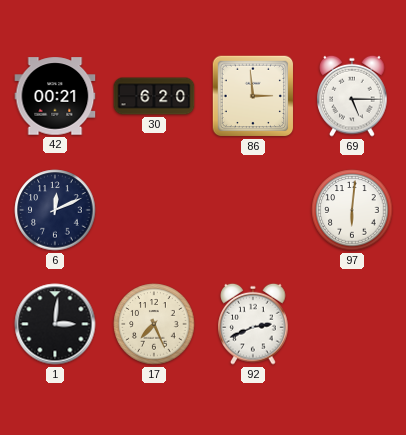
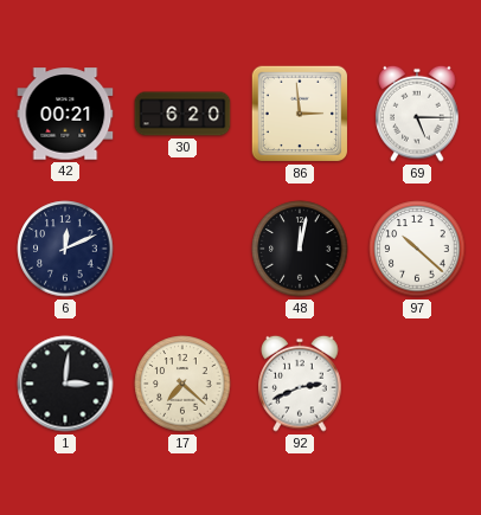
48: none -> 12:02 (300, 249)
97: 6:01 -> 10:22 (417, 249)
17: 7:26 -> 7:22 (182, 384)
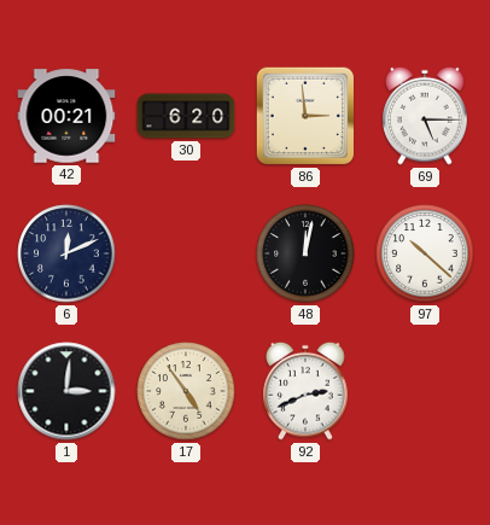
17: 7:22 -> 4:54 (186, 391)
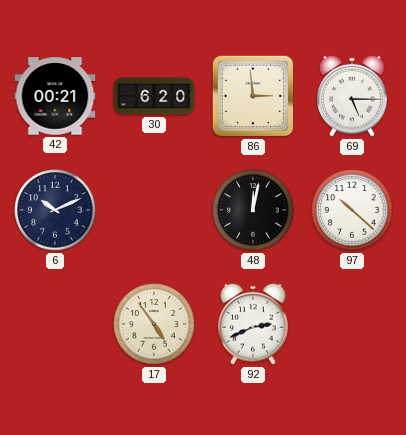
6: 12:11 -> 10:11 (55, 210)
1: 3:01 -> none (66, 391)
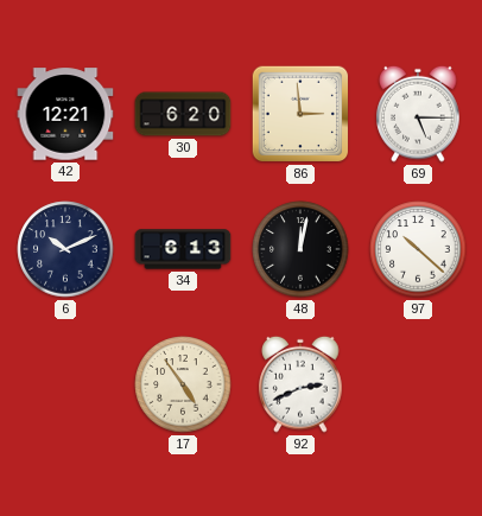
42: 00:21 -> 12:21 (65, 114)
34: none -> 6:13 (183, 249)
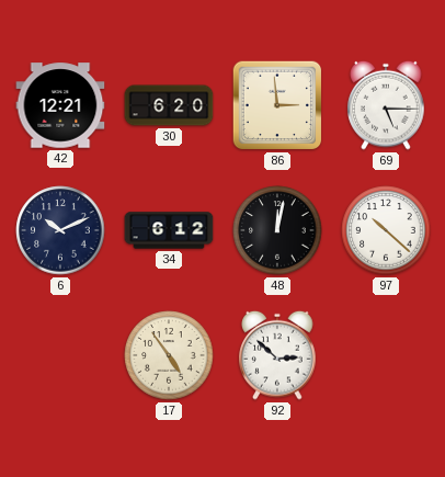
34: 6:13 -> 6:12 (169, 230)
92: 2:41 -> 2:52 (277, 355)
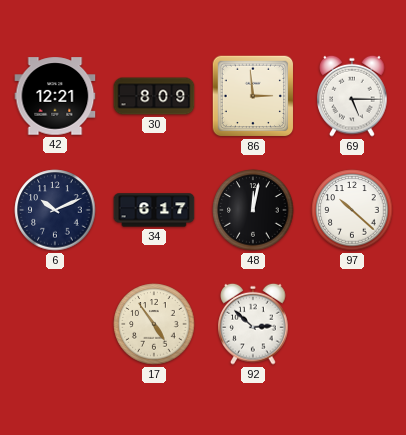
30: 6:20 -> 8:09 (154, 96)
34: 6:12 -> 6:17 (154, 210)
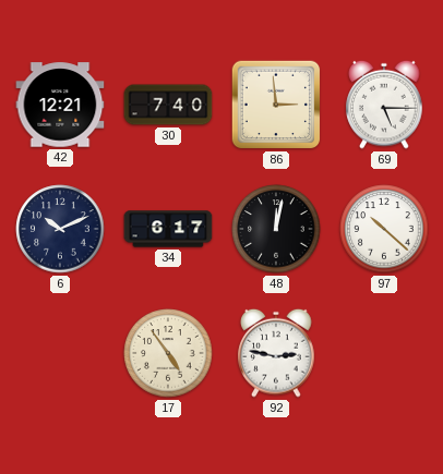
30: 8:09 -> 7:40 (168, 105)
92: 2:52 -> 2:47 (276, 353)
